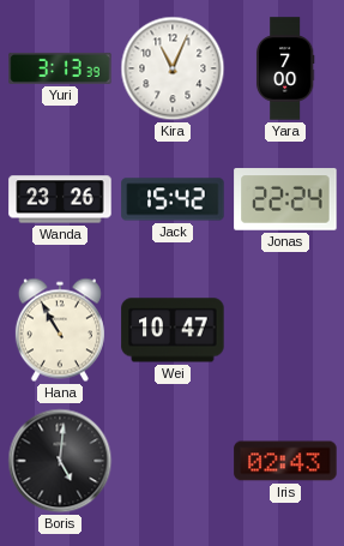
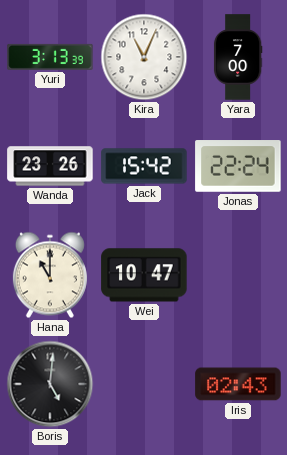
Hana: 10:55 -> 11:00 (50, 275)
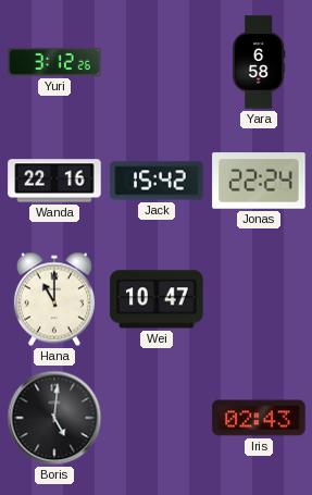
Yuri: 3:13 -> 3:12 (54, 62)
Kira: 11:04 -> none (144, 57)
Yara: 7:00 -> 6:58 (259, 62)
Wanda: 23:26 -> 22:16 (54, 181)
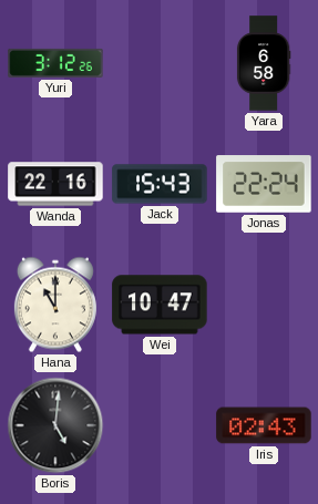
Jack: 15:42 -> 15:43 (160, 184)
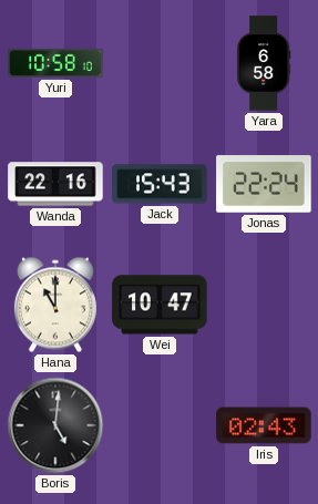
Yuri: 3:12 -> 10:58 (55, 63)
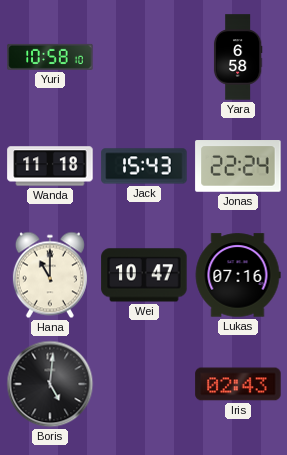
Wanda: 22:16 -> 11:18 (50, 166)
Lukas: none -> 07:16 (238, 275)
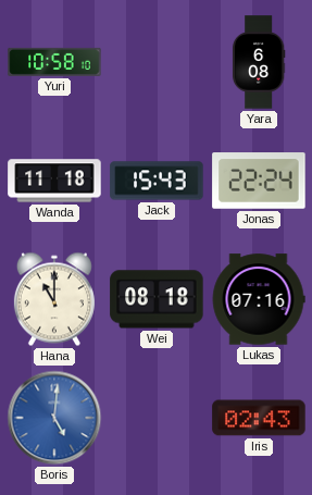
Yara: 6:58 -> 6:08 (259, 62)
Wei: 10:47 -> 08:18 (157, 299)
Boris dial: black -> blue (54, 418)
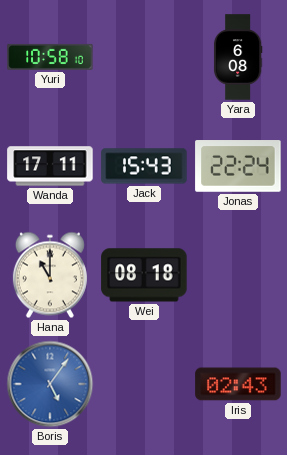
Wanda: 11:18 -> 17:11 (50, 166)
Lukas: 07:16 -> none (259, 299)
Boris: 5:01 -> 5:06 (50, 384)
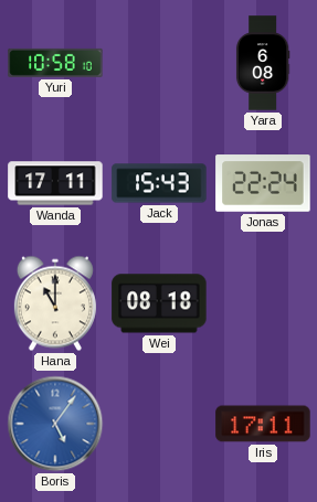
Iris: 02:43 -> 17:11 (263, 424)
